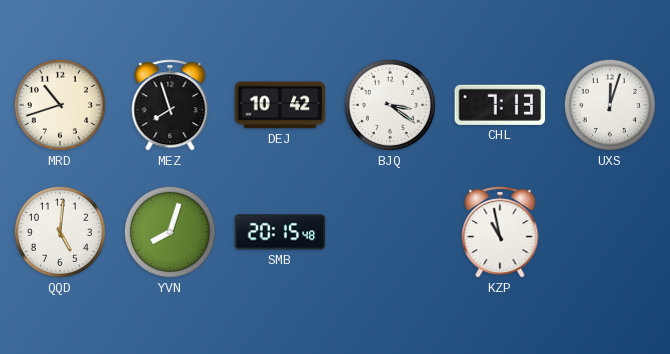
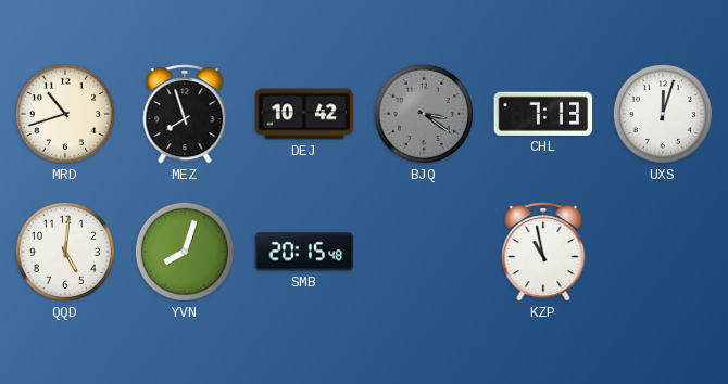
BJQ dial: white -> grey (424, 114)
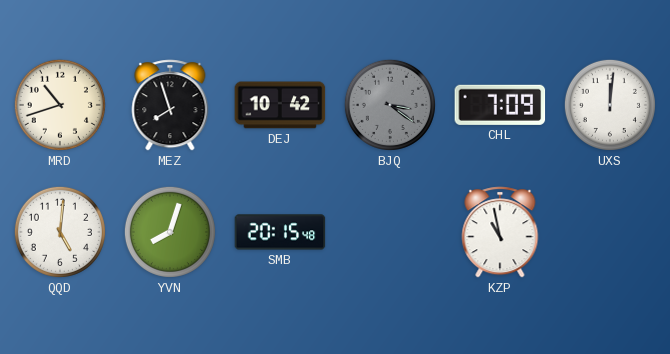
CHL: 7:13 -> 7:09 (500, 105)
UXS: 12:03 -> 12:01 (610, 105)
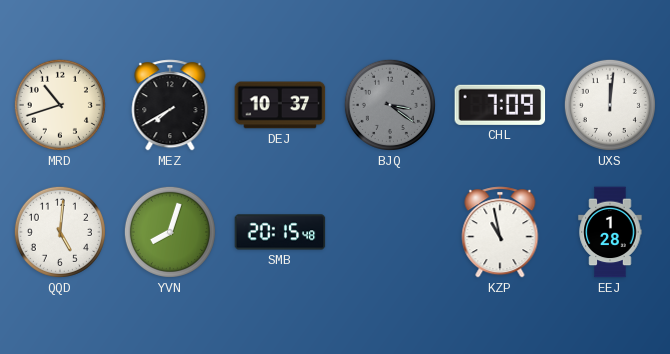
MEZ: 7:57 -> 7:40 (170, 105)
DEJ: 10:42 -> 10:37 (280, 105)
EEJ: none -> 1:28 (610, 232)
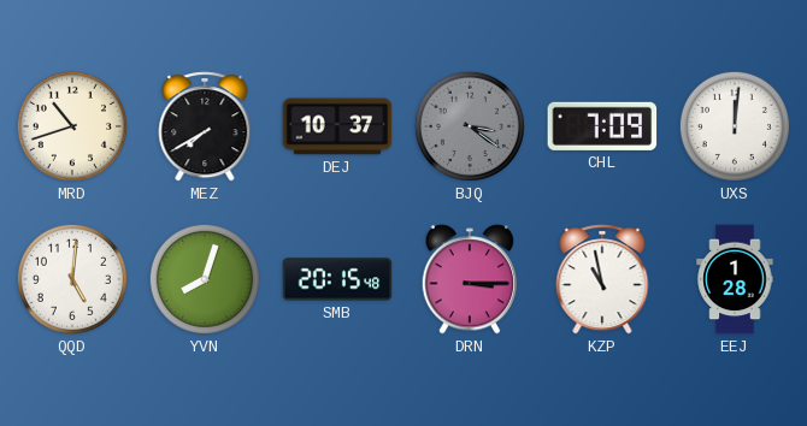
DRN: none -> 3:15 (470, 279)
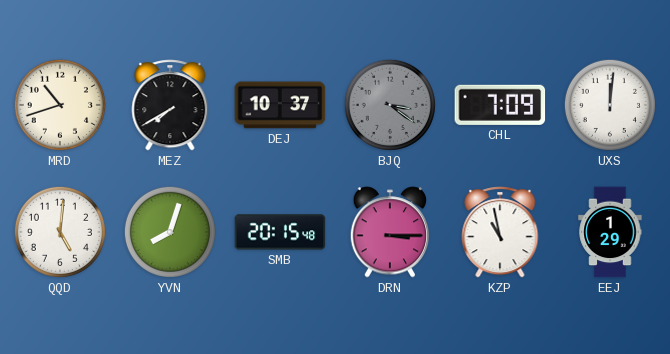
EEJ: 1:28 -> 1:29 (610, 232)
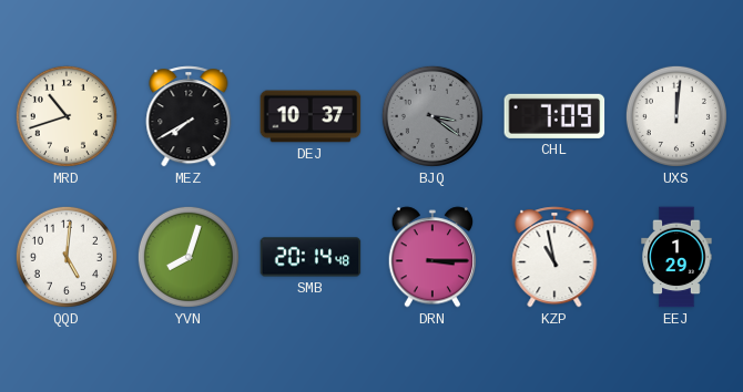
SMB: 20:15 -> 20:14 (311, 257)
